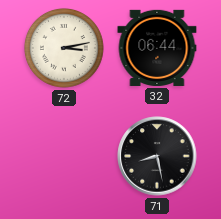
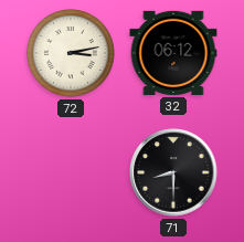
32: 06:44 -> 06:12 (173, 53)
71: 8:28 -> 8:30 (173, 172)
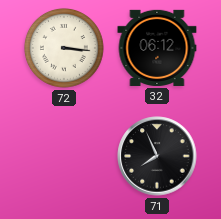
72: 3:13 -> 3:16 (65, 48)
71: 8:30 -> 7:56 (157, 156)
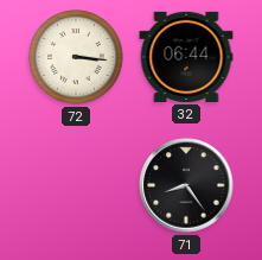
32: 06:12 -> 06:44 (186, 57)
71: 7:56 -> 8:24 (186, 185)
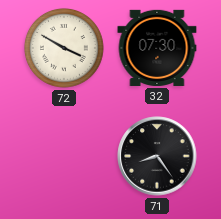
72: 3:16 -> 3:50 (65, 48)
32: 06:44 -> 07:30 (157, 48)
